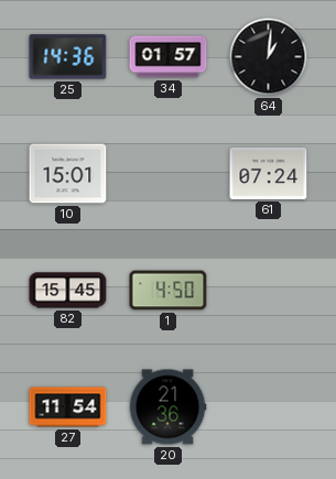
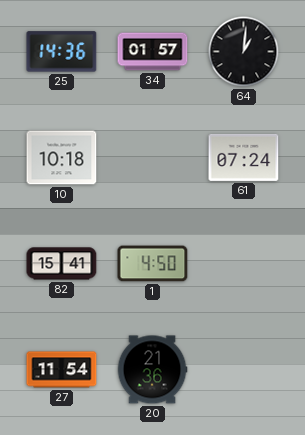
10: 15:01 -> 10:18 (62, 158)
82: 15:45 -> 15:41 (62, 264)
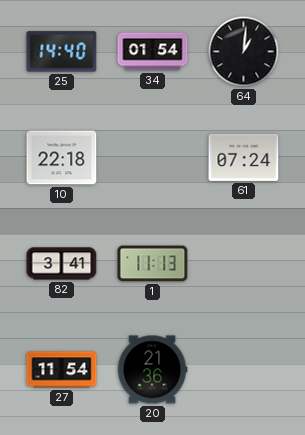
25: 14:36 -> 14:40 (62, 52)
34: 01:57 -> 01:54 (153, 52)
10: 10:18 -> 22:18 (62, 158)
82: 15:41 -> 3:41 (62, 264)
1: 4:50 -> 11:13 (153, 264)
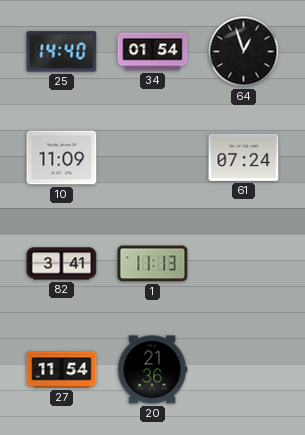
64: 1:01 -> 12:57 (244, 52)
10: 22:18 -> 11:09 (62, 158)
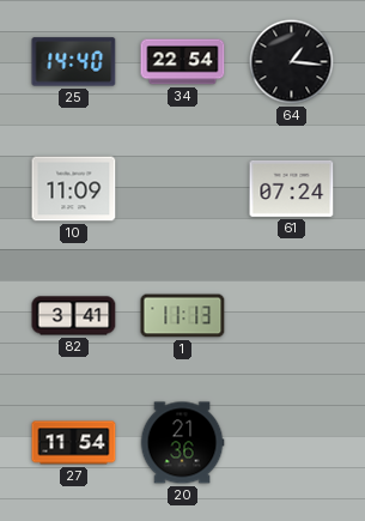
34: 01:54 -> 22:54 (183, 62)
64: 12:57 -> 1:16 (292, 62)
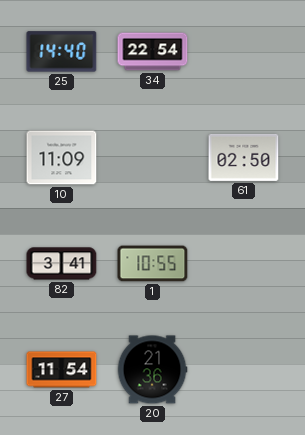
64: 1:16 -> none (292, 62)
61: 07:24 -> 02:50 (244, 157)
1: 11:13 -> 10:55 (153, 264)
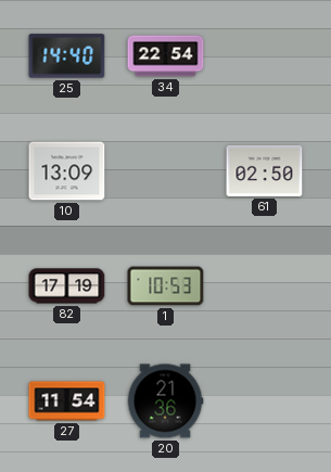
10: 11:09 -> 13:09 (67, 171)
82: 3:41 -> 17:19 (67, 286)
1: 10:55 -> 10:53 (166, 286)
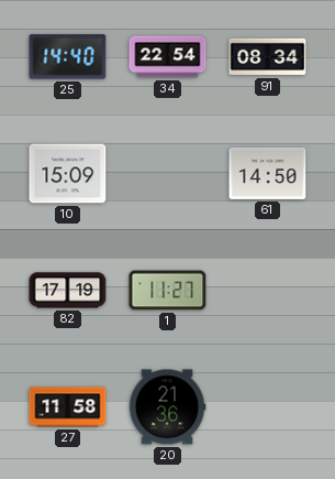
91: none -> 08:34 (268, 57)
10: 13:09 -> 15:09 (68, 174)
61: 02:50 -> 14:50 (268, 173)
1: 10:53 -> 11:27 (168, 291)
27: 11:54 -> 11:58 (68, 407)
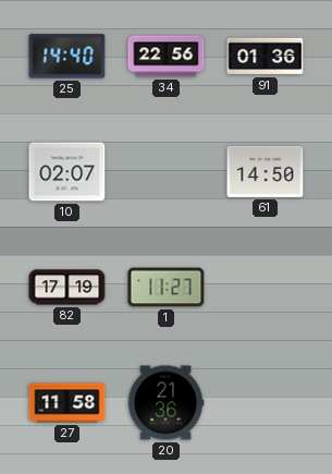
34: 22:54 -> 22:56 (167, 57)
91: 08:34 -> 01:36 (266, 57)
10: 15:09 -> 02:07 (67, 172)
